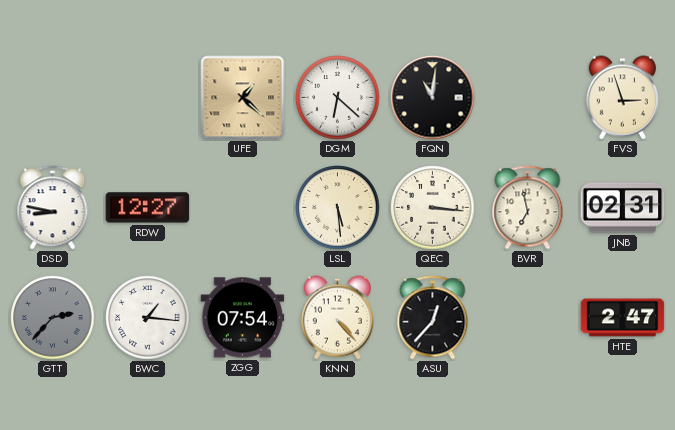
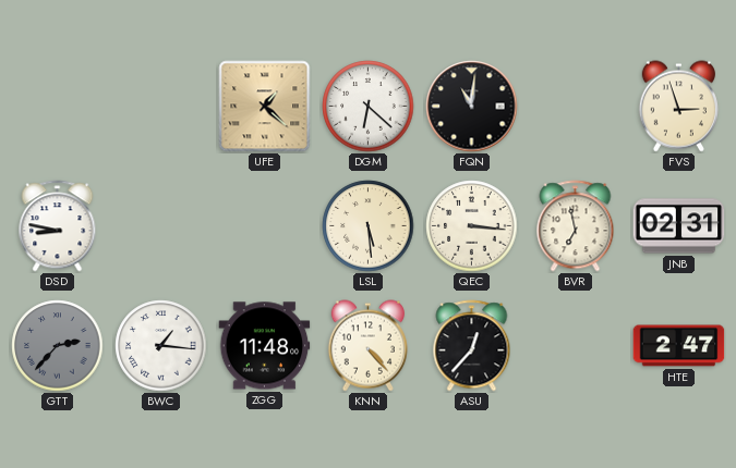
RDW: 12:27 -> none (148, 208)
ZGG: 07:54 -> 11:48 (265, 346)
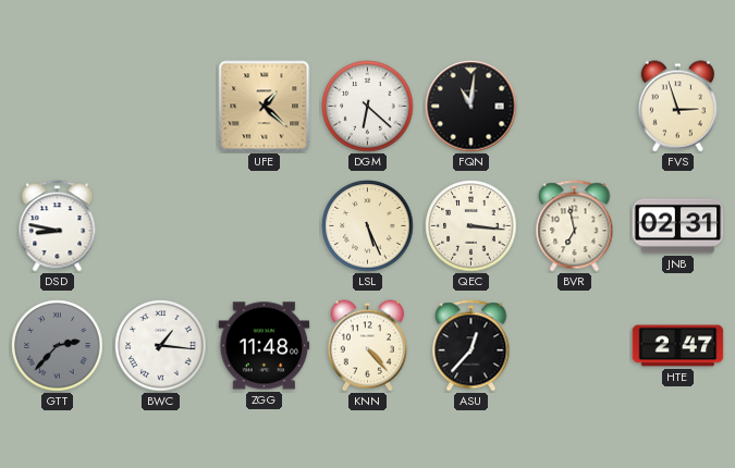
LSL: 5:29 -> 5:26 (368, 226)
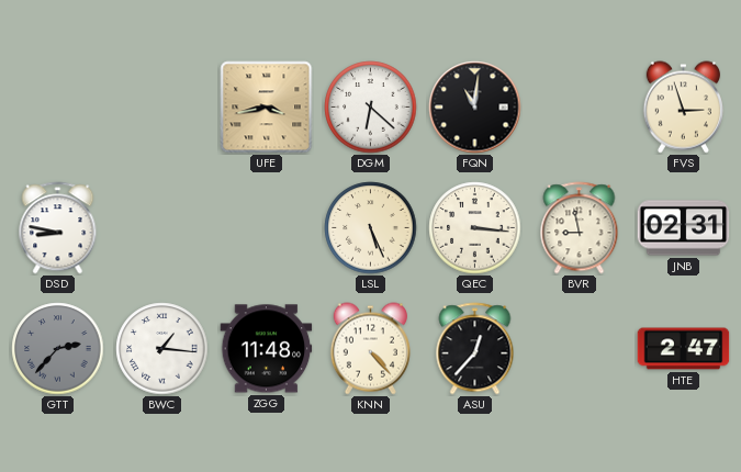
UFE: 1:22 -> 3:43 (267, 108)
BVR: 6:58 -> 8:58 (580, 228)
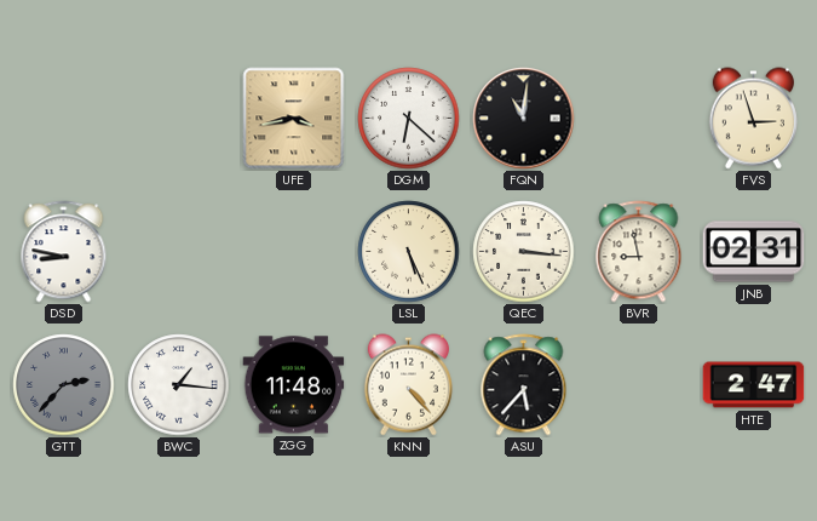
ASU: 12:37 -> 5:37 (524, 385)
